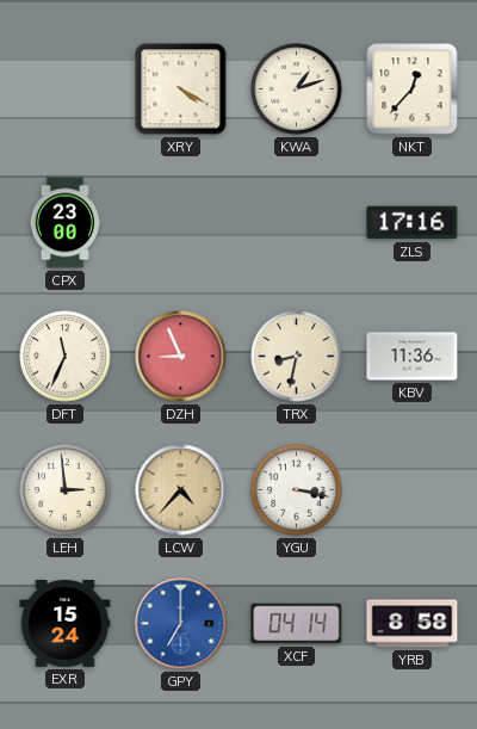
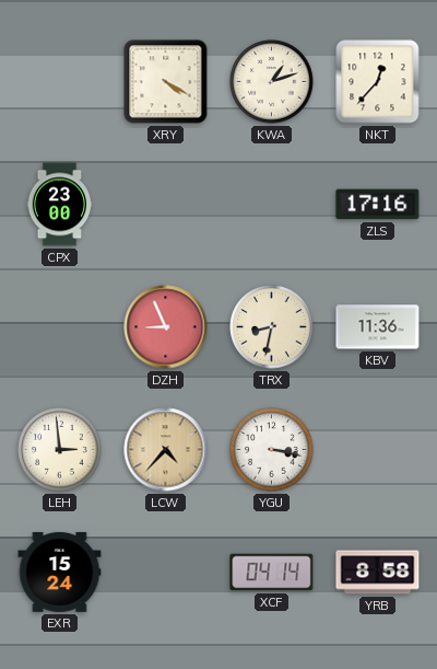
DFT: 11:34 -> none (66, 357)
GPY: 7:00 -> none (181, 624)
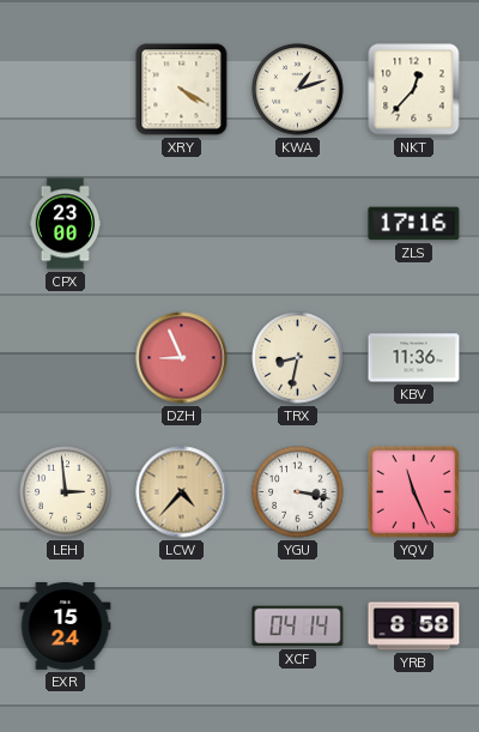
YQV: none -> 11:26 (413, 491)
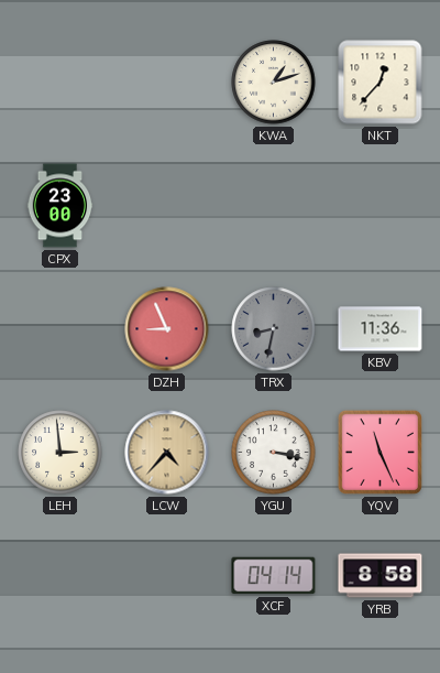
XRY: 4:20 -> none (182, 90)
ZLS: 17:16 -> none (414, 224)
TRX dial: cream -> grey (274, 329)
EXR: 15:24 -> none (66, 625)
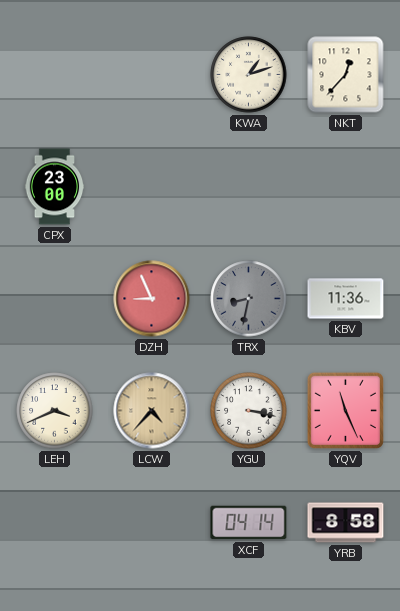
LEH: 2:59 -> 3:41 (55, 411)
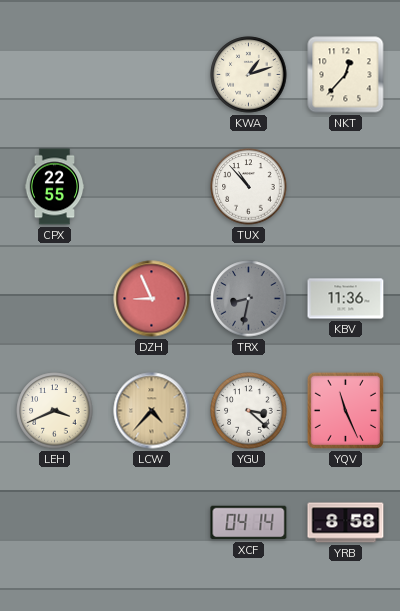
CPX: 23:00 -> 22:55 (55, 187)
TUX: none -> 10:53 (249, 187)
YGU: 3:17 -> 3:22 (249, 411)
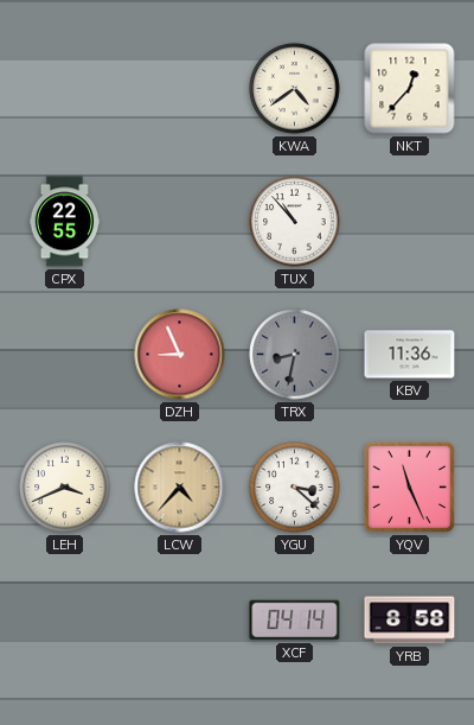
KWA: 1:12 -> 4:39 (295, 89)
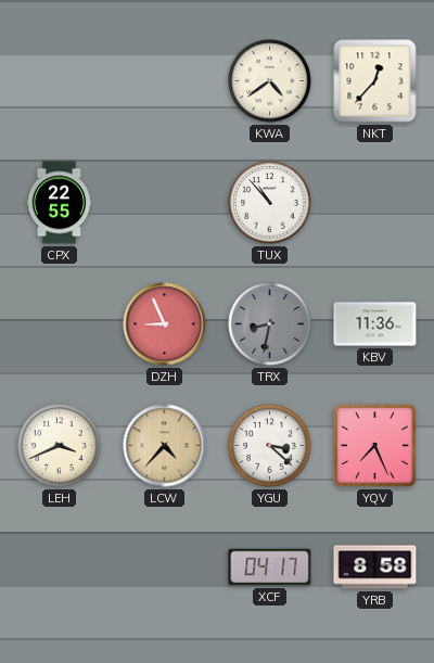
YQV: 11:26 -> 7:26 (374, 445)
XCF: 04:14 -> 04:17 (270, 568)
